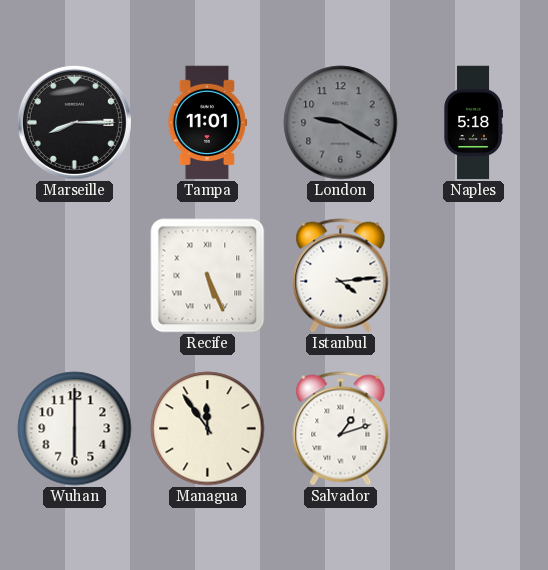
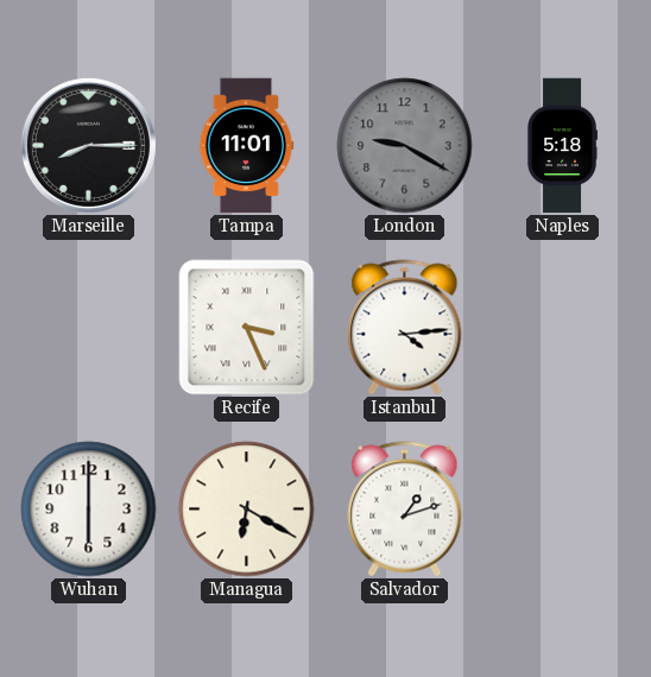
Recife: 5:26 -> 3:26 (247, 328)
Managua: 11:54 -> 6:20 (247, 510)
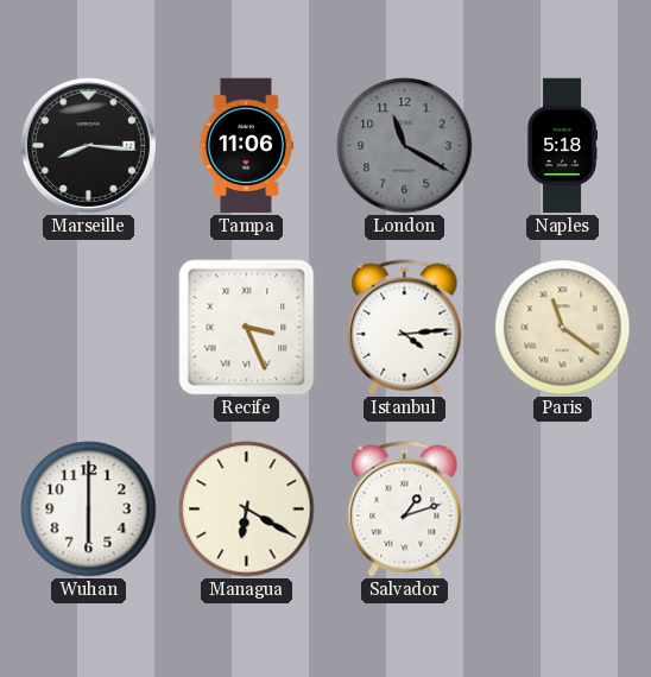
Marseille: 8:15 -> 8:16 (88, 145)
Tampa: 11:01 -> 11:06 (246, 146)
London: 9:20 -> 11:20 (405, 146)
Paris: none -> 11:21 (563, 328)
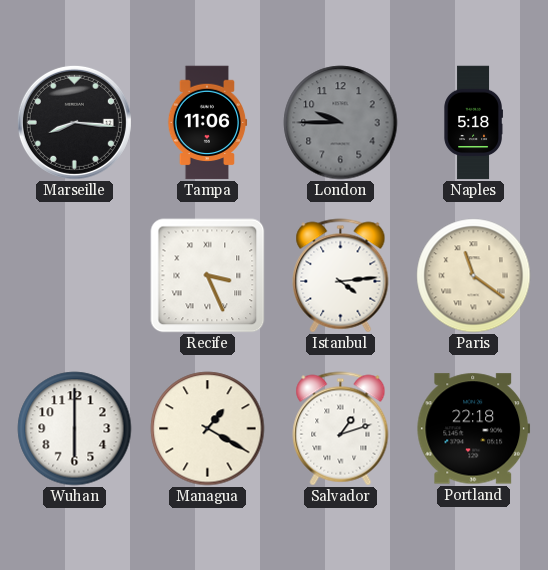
London: 11:20 -> 9:45 (341, 123)
Managua: 6:20 -> 1:20 (208, 429)
Portland: none -> 22:18 (474, 429)
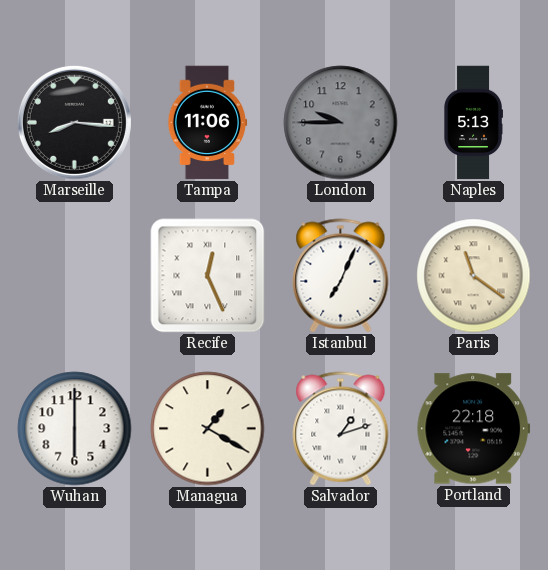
Naples: 5:18 -> 5:13 (473, 123)
Recife: 3:26 -> 12:26 (208, 276)
Istanbul: 4:14 -> 7:04 (341, 276)
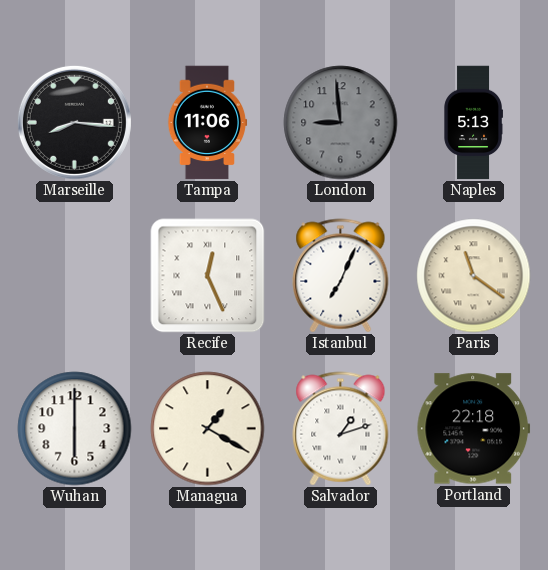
London: 9:45 -> 8:59 (341, 123)
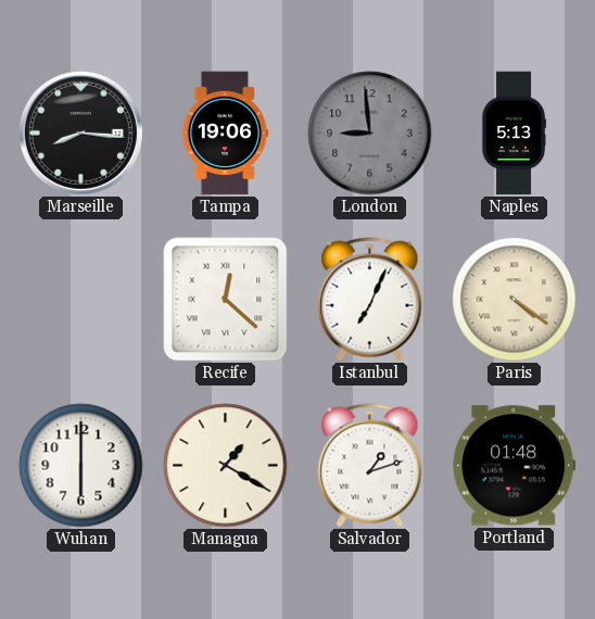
Tampa: 11:06 -> 19:06 (225, 134)
Recife: 12:26 -> 12:22 (226, 300)
Paris: 11:21 -> 4:21 (515, 300)
Portland: 22:18 -> 01:48 (515, 466)
